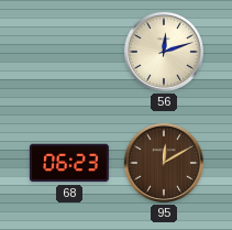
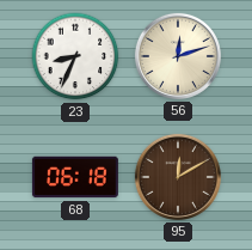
23: none -> 8:34 (75, 56)
68: 06:23 -> 06:18 (75, 177)
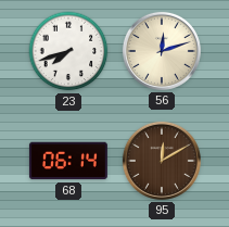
23: 8:34 -> 7:42 (68, 51)
68: 06:18 -> 06:14 (68, 161)
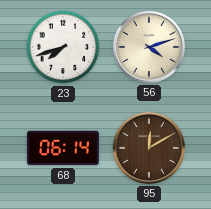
56: 12:12 -> 4:12 (149, 47)
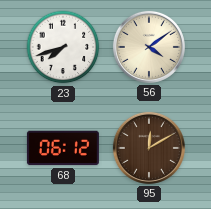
56: 4:12 -> 4:09 (149, 47)
68: 06:14 -> 06:12 (63, 148)
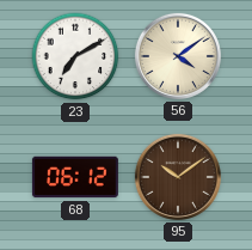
23: 7:42 -> 7:10 (75, 56)
95: 12:10 -> 10:09 (178, 177)
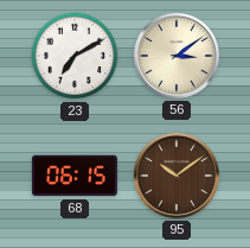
56: 4:09 -> 3:09 (177, 56)
68: 06:12 -> 06:15 (75, 176)
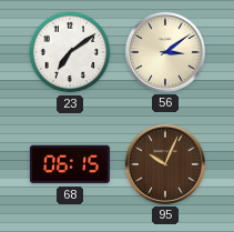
23: 7:10 -> 7:09 (70, 52)
95: 10:09 -> 10:04 (165, 164)
